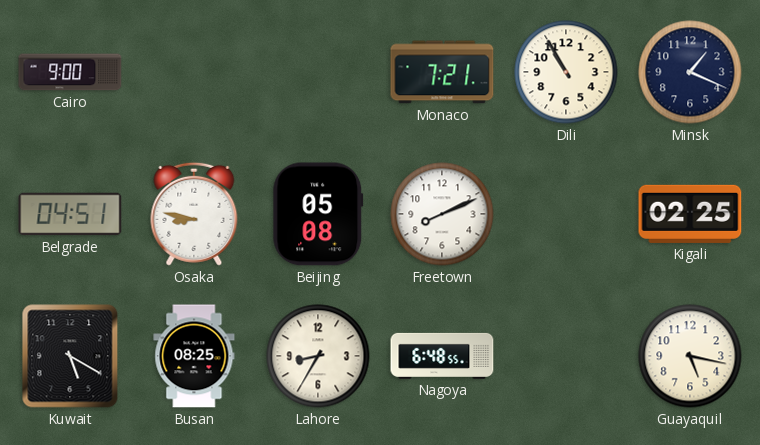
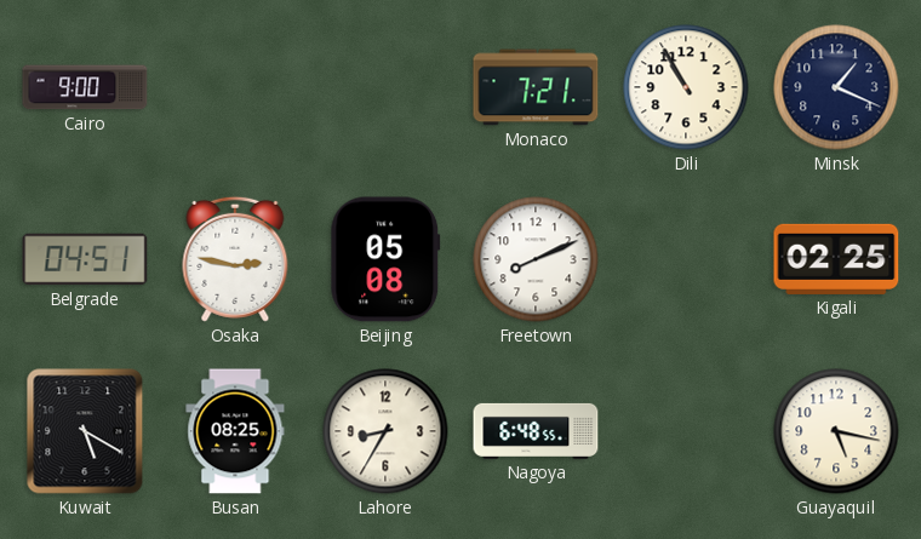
Osaka: 8:47 -> 2:47 (235, 259)
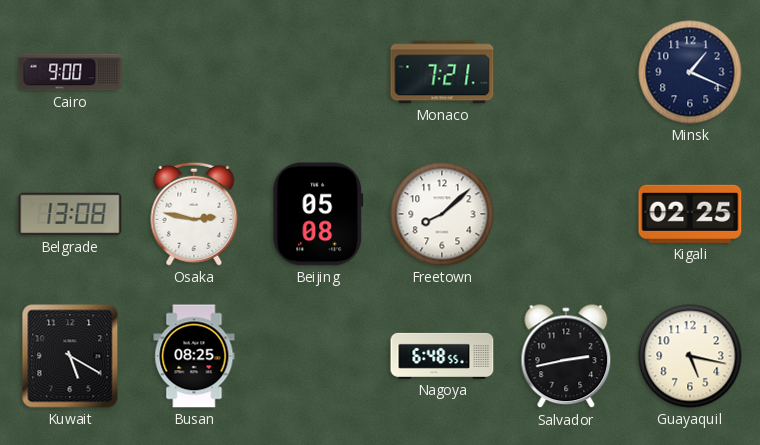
Dili: 10:55 -> none (686, 87)
Belgrade: 04:51 -> 13:08 (70, 214)
Freetown: 8:11 -> 8:08 (442, 214)
Lahore: 8:35 -> none (385, 431)
Salvador: none -> 2:43 (566, 357)
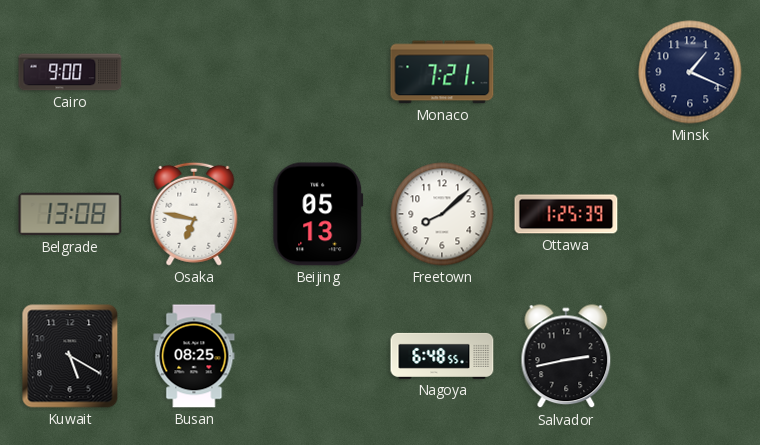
Osaka: 2:47 -> 6:47 (194, 214)
Beijing: 05:08 -> 05:13 (318, 214)
Ottawa: none -> 1:25 (566, 214)
Kigali: 02:25 -> none (690, 214)
Guayaquil: 5:17 -> none (690, 356)
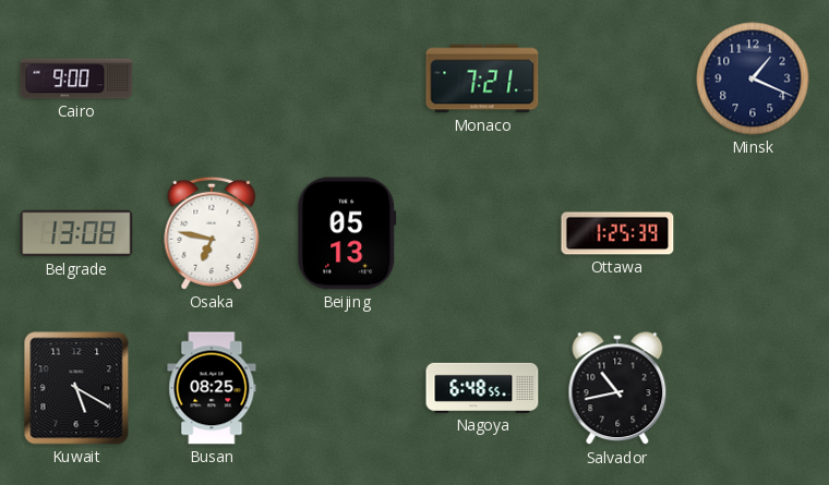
Freetown: 8:08 -> none (442, 214)
Salvador: 2:43 -> 10:43 (617, 389)
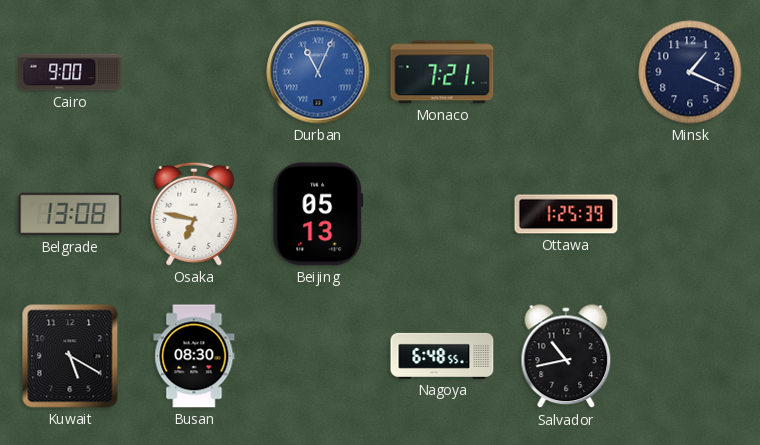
Durban: none -> 11:04 (318, 72)
Busan: 08:25 -> 08:30 (194, 356)
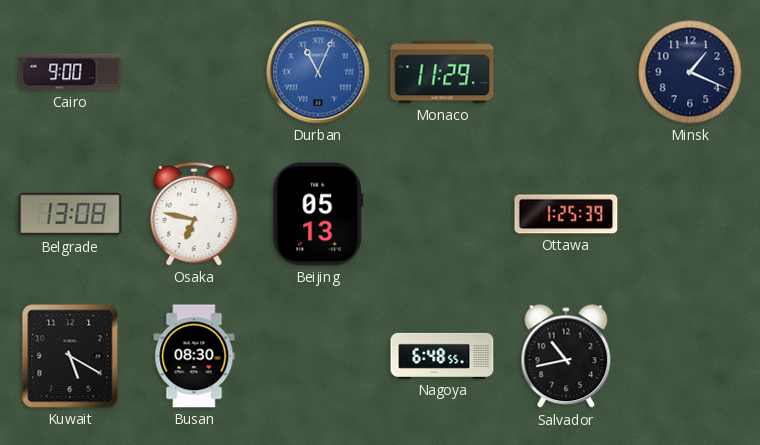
Monaco: 7:21 -> 11:29 (442, 72)
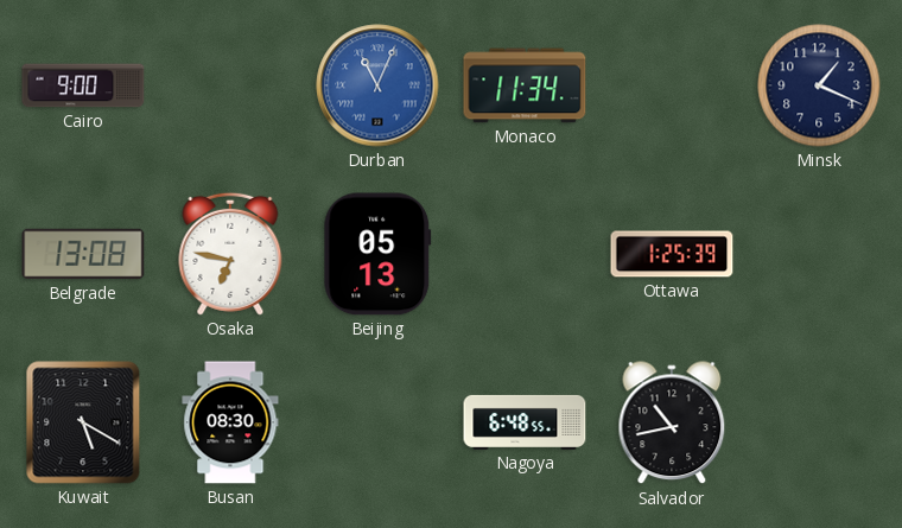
Monaco: 11:29 -> 11:34 (525, 85)
